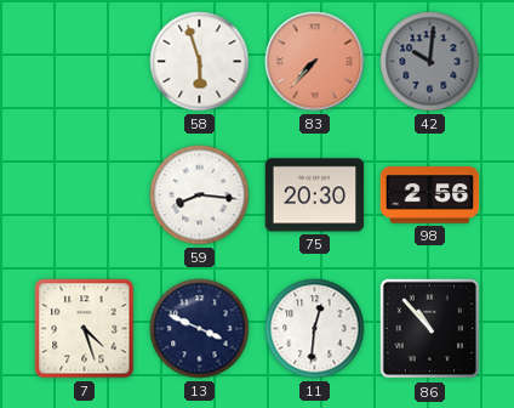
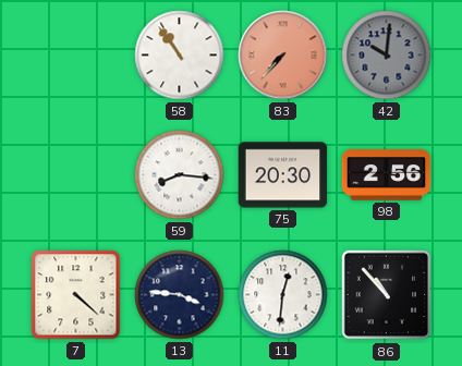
58: 5:57 -> 10:54 (180, 56)
7: 4:27 -> 4:22 (76, 295)
13: 3:49 -> 3:46 (180, 295)
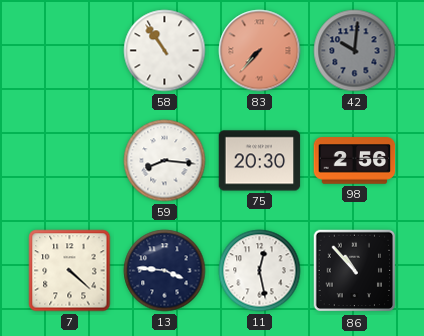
11: 12:31 -> 12:28 (260, 271)
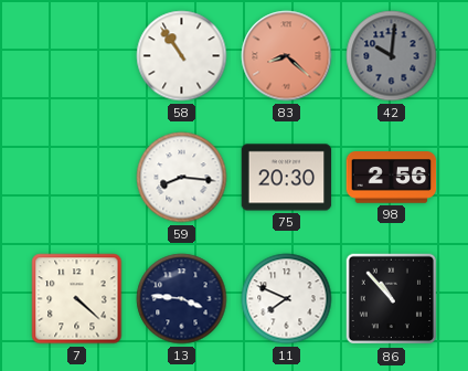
83: 7:37 -> 8:22 (287, 56)
11: 12:28 -> 7:49 (287, 299)
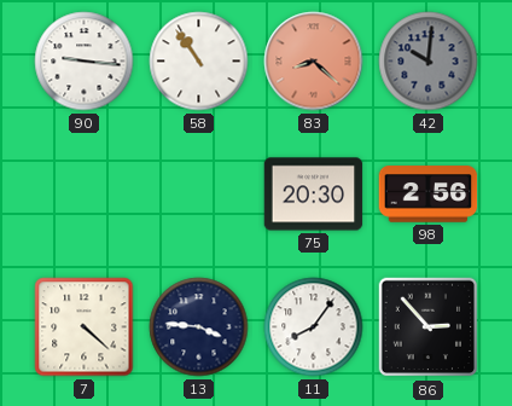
90: none -> 9:16 (85, 62)
59: 8:16 -> none (182, 178)
11: 7:49 -> 8:06 (314, 327)
86: 10:53 -> 2:53 (429, 327)
